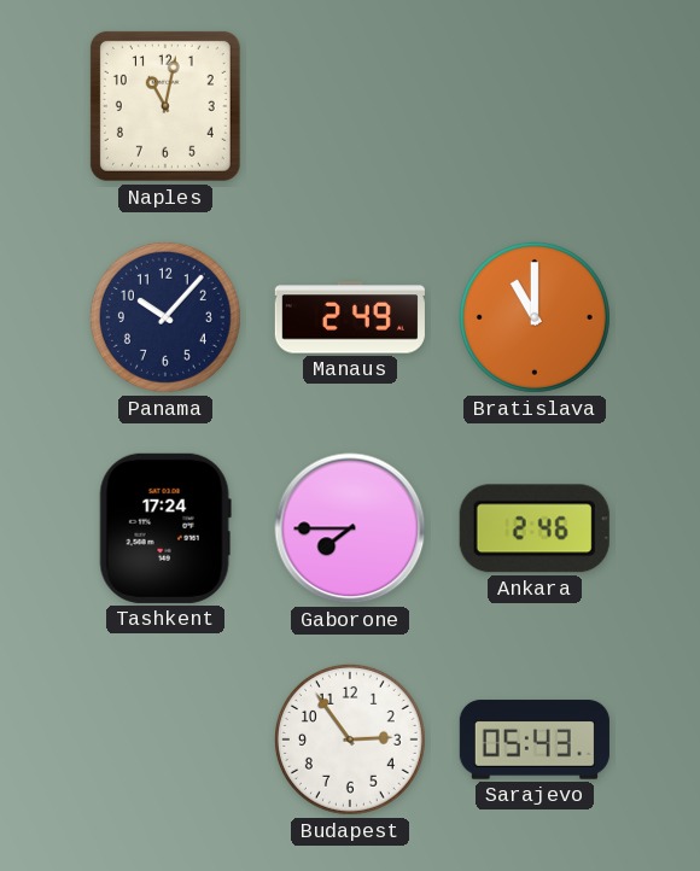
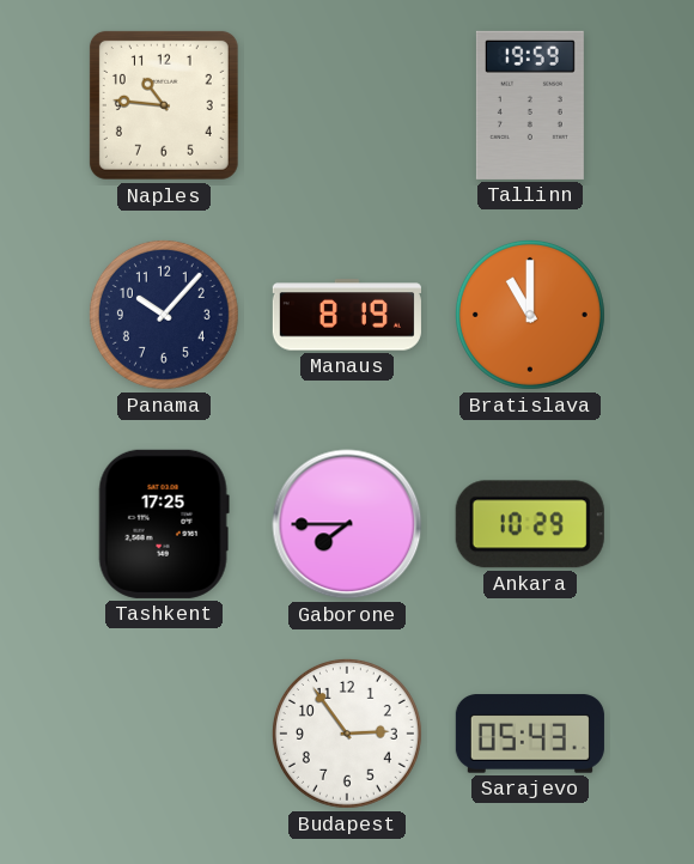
Naples: 11:02 -> 10:46 (164, 105)
Tallinn: none -> 19:59 (530, 105)
Manaus: 2:49 -> 8:19 (347, 315)
Tashkent: 17:24 -> 17:25 (164, 524)
Ankara: 2:46 -> 10:29 (530, 524)
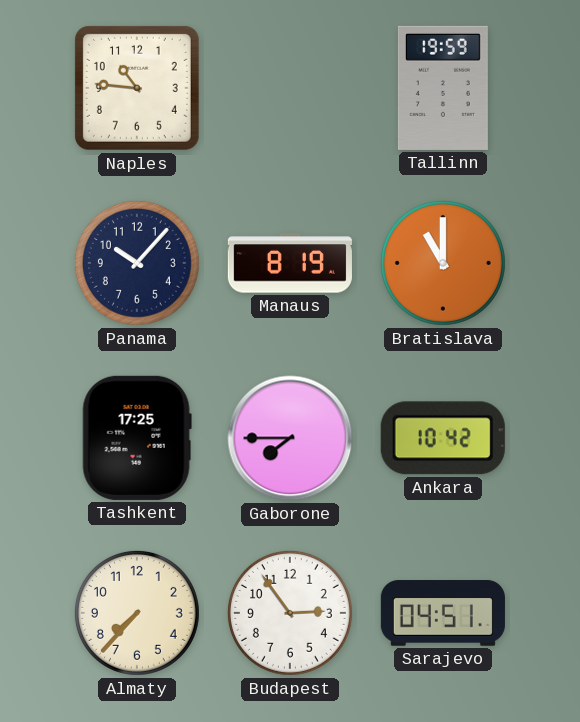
Ankara: 10:29 -> 10:42 (443, 438)
Almaty: none -> 7:37 (137, 613)
Sarajevo: 05:43 -> 04:51 (443, 613)
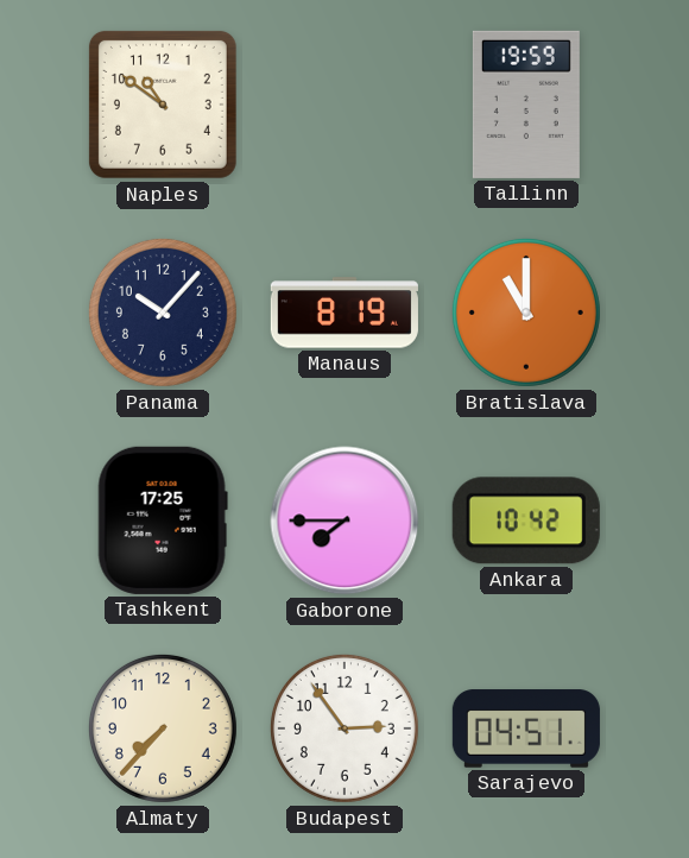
Naples: 10:46 -> 10:51 (163, 105)
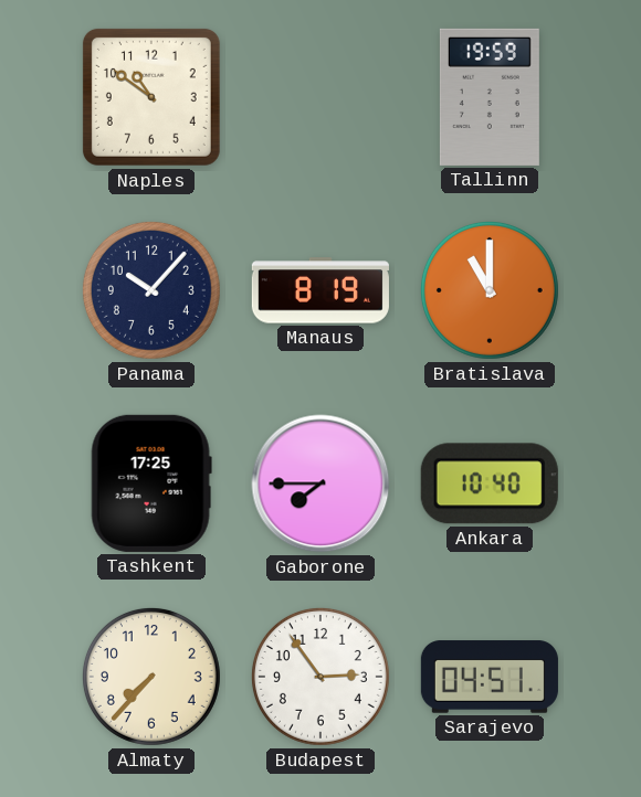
Ankara: 10:42 -> 10:40 (490, 483)
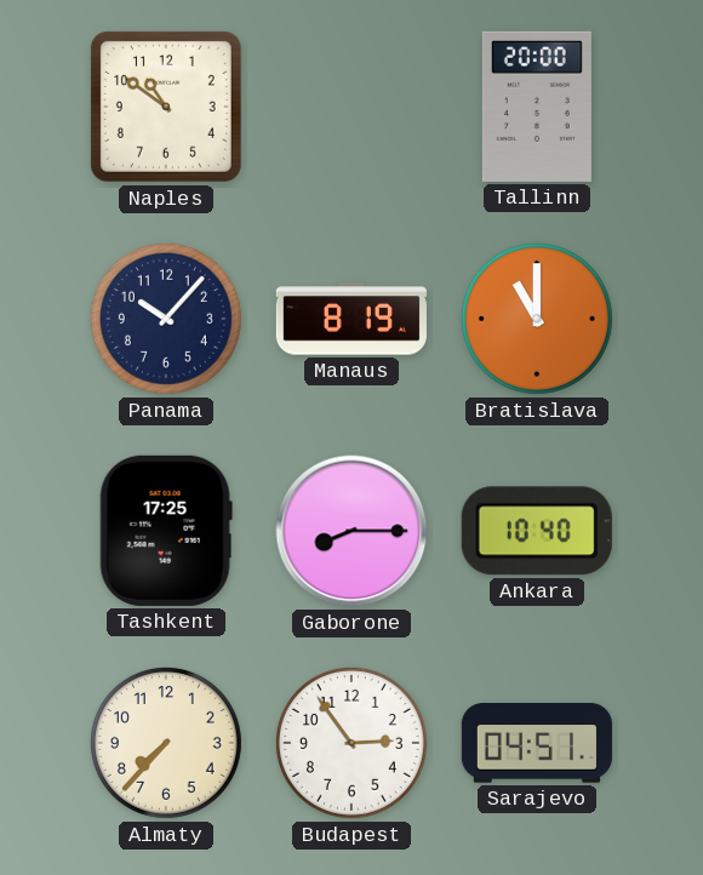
Tallinn: 19:59 -> 20:00 (537, 107)
Gaborone: 7:45 -> 8:15 (351, 531)
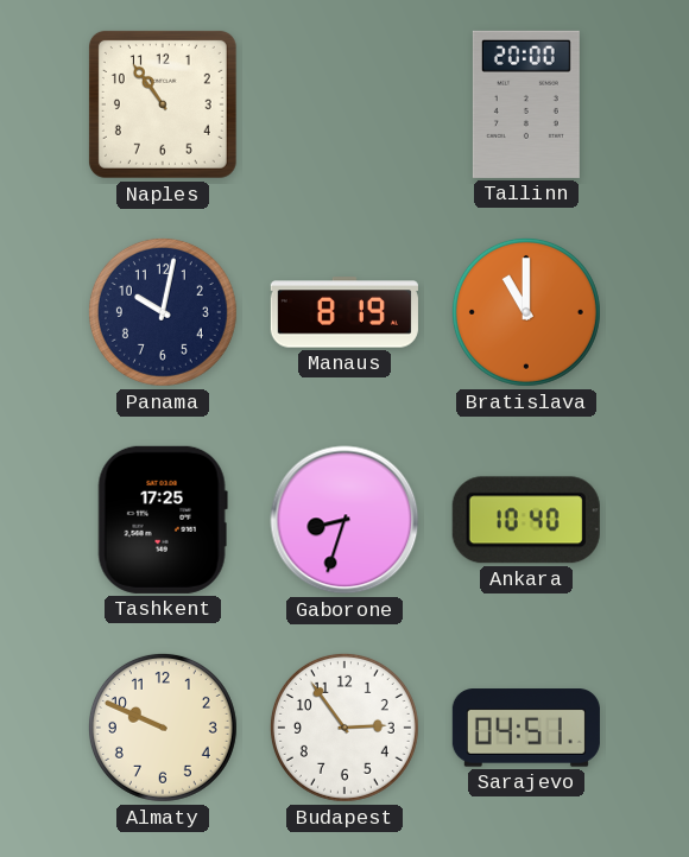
Naples: 10:51 -> 10:54 (163, 104)
Panama: 10:07 -> 10:02 (163, 312)
Gaborone: 8:15 -> 8:33 (344, 520)
Almaty: 7:37 -> 9:49 (163, 728)
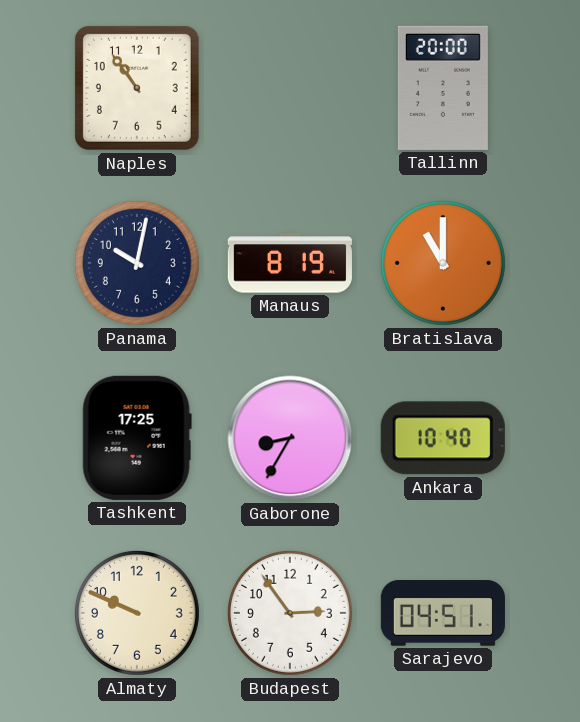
Gaborone: 8:33 -> 8:35 (290, 438)
